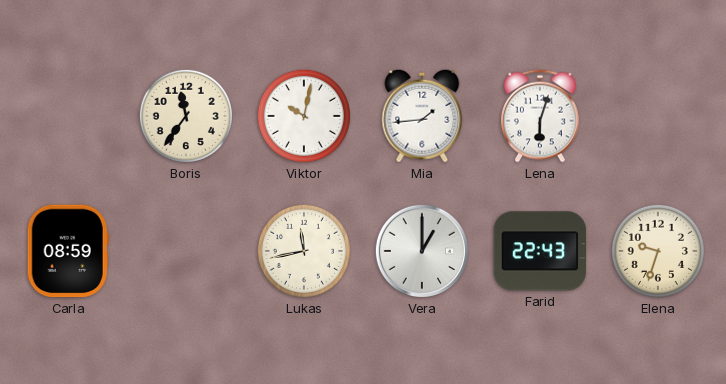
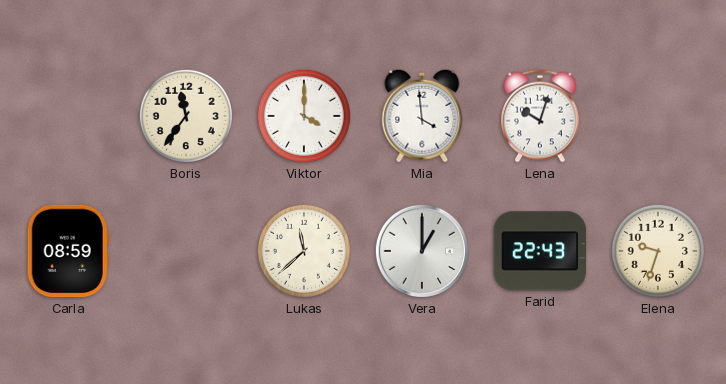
Viktor: 10:02 -> 4:00 (304, 116)
Mia: 1:44 -> 3:59 (422, 116)
Lena: 6:03 -> 10:03 (540, 116)
Lukas: 11:43 -> 11:38 (304, 251)
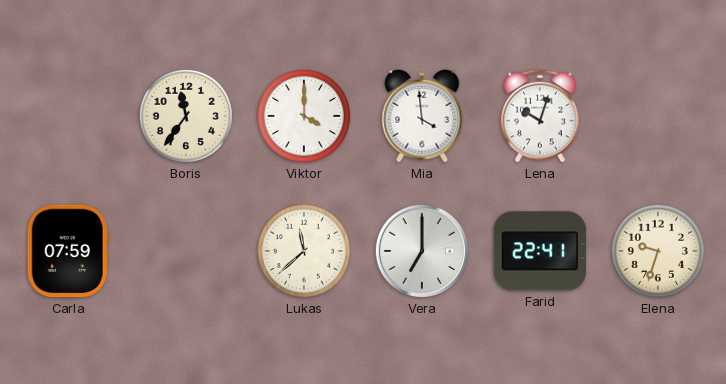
Carla: 08:59 -> 07:59 (68, 251)
Vera: 1:00 -> 7:00 (422, 251)
Farid: 22:43 -> 22:41 (540, 251)
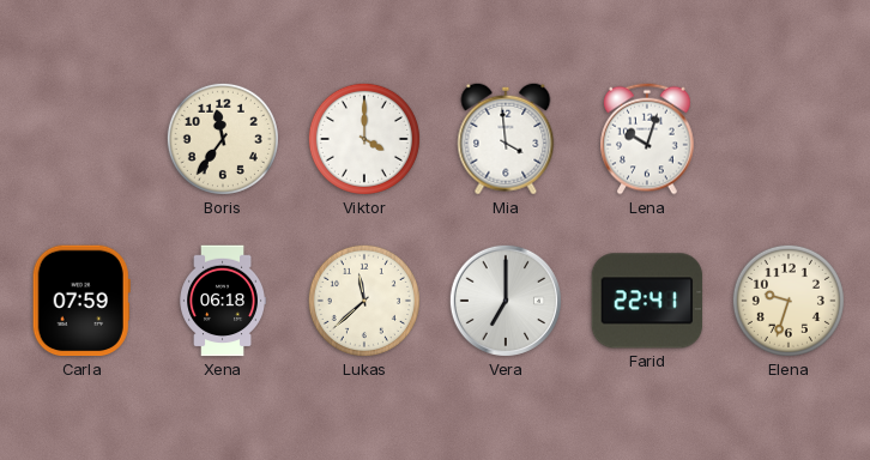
Xena: none -> 06:18 (222, 301)
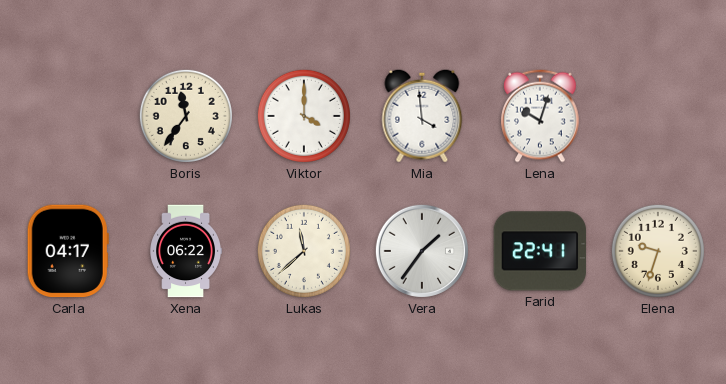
Carla: 07:59 -> 04:17 (68, 251)
Xena: 06:18 -> 06:22 (185, 251)
Vera: 7:00 -> 1:36 (422, 251)
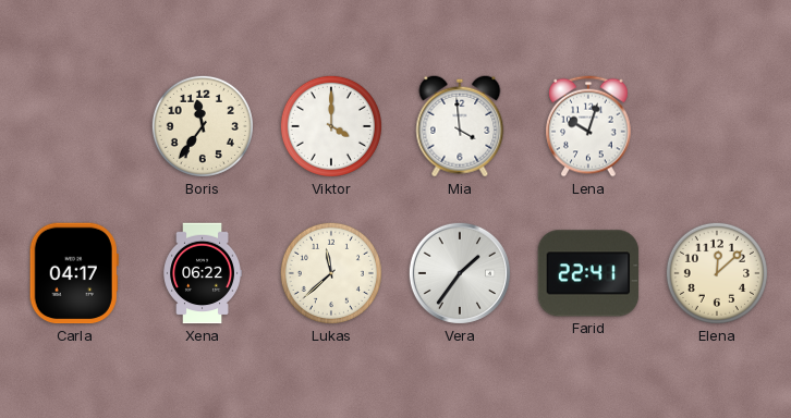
Elena: 9:33 -> 12:08 (717, 273)
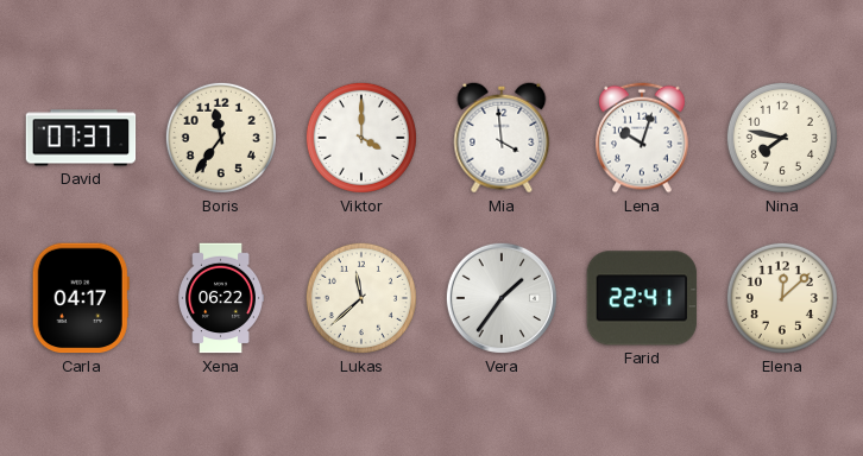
David: none -> 07:37 (81, 138)
Nina: none -> 7:47 (782, 138)
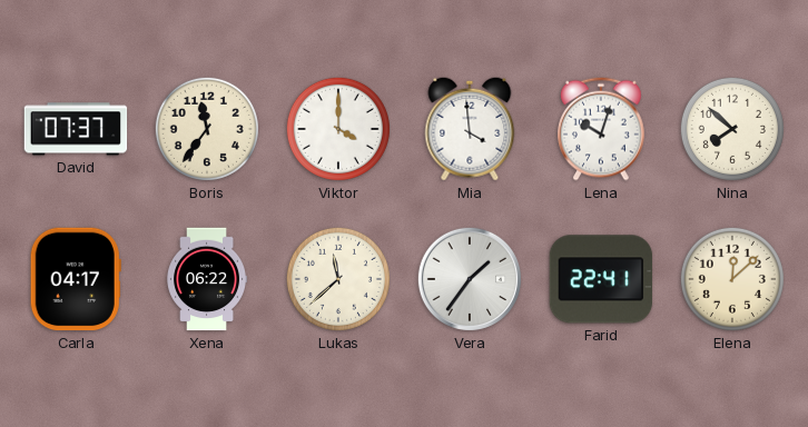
Nina: 7:47 -> 7:52 (732, 129)
